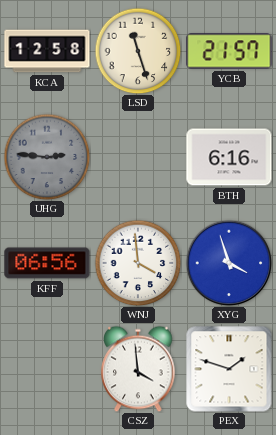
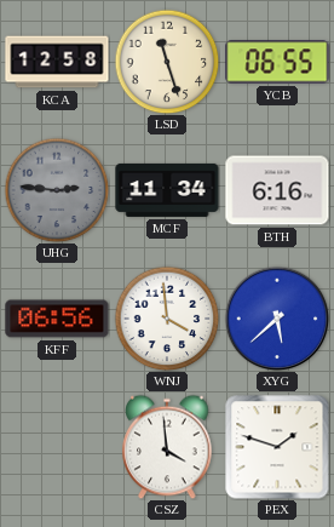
YCB: 21:57 -> 06:55 (277, 62)
MCF: none -> 11:34 (167, 190)
XYG: 3:57 -> 5:38 (277, 319)
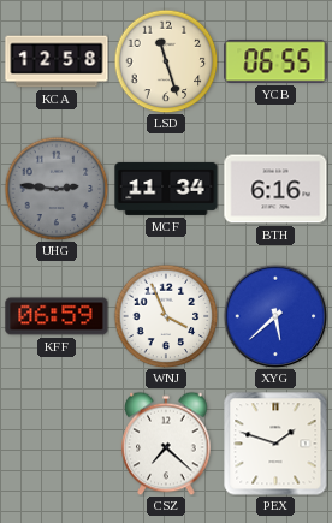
KFF: 06:56 -> 06:59 (57, 316)
WNJ: 3:59 -> 3:56 (166, 316)
CSZ: 3:59 -> 7:22 (166, 444)
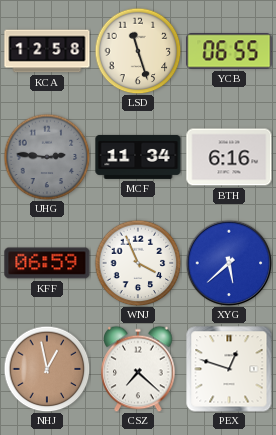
NHJ: none -> 12:58 (47, 369)
PEX: 1:48 -> 12:48 (229, 369)
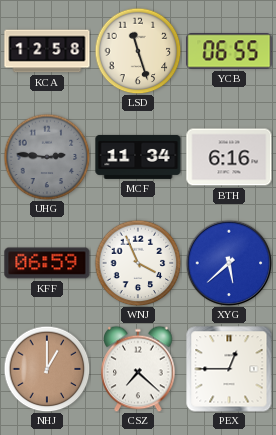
NHJ: 12:58 -> 1:00 (47, 369)
PEX: 12:48 -> 12:45 (229, 369)
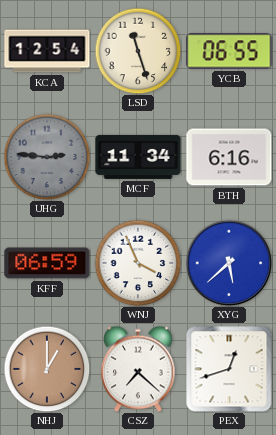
KCA: 12:58 -> 12:54 (47, 51)
PEX: 12:45 -> 12:42 (229, 369)
